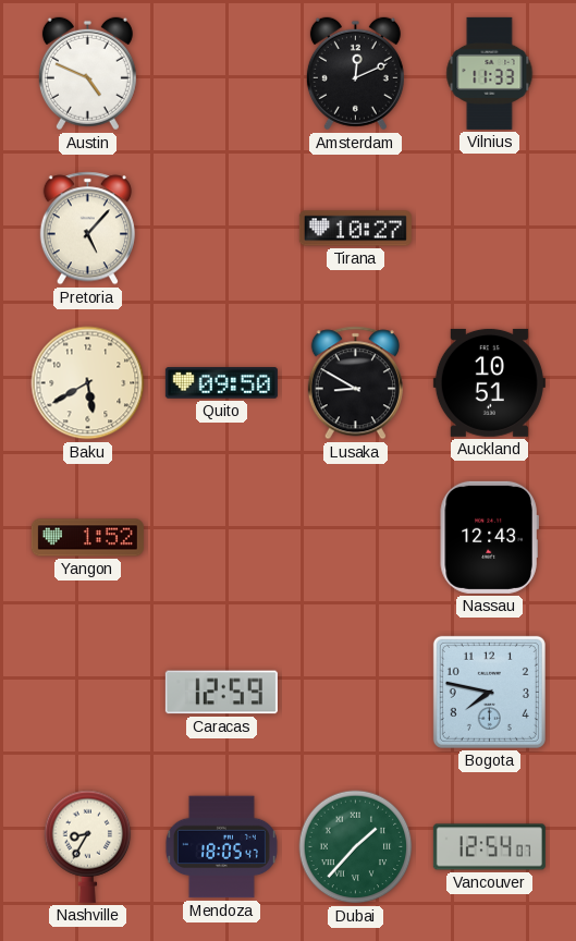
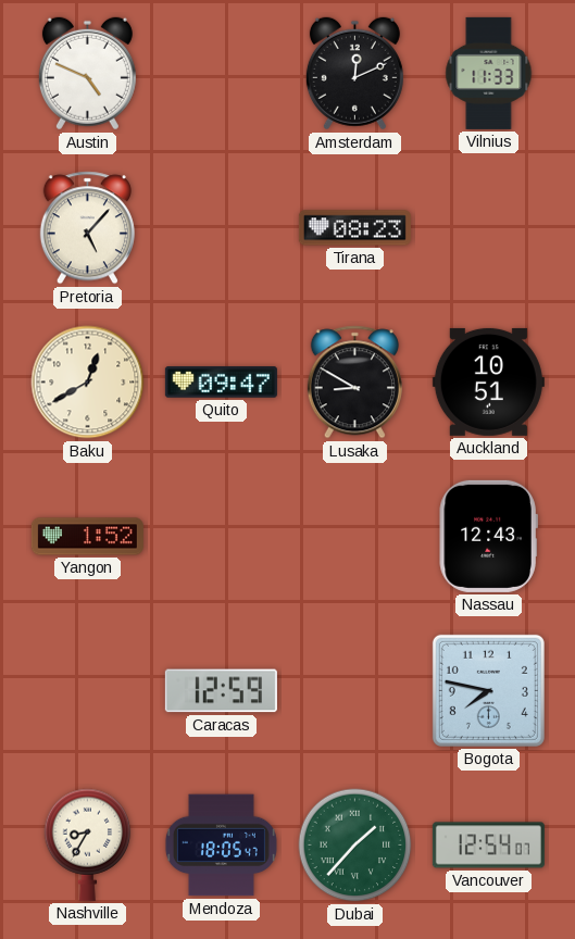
Tirana: 10:27 -> 08:23 (354, 228)
Baku: 5:40 -> 12:40 (88, 383)
Quito: 09:50 -> 09:47 (221, 383)
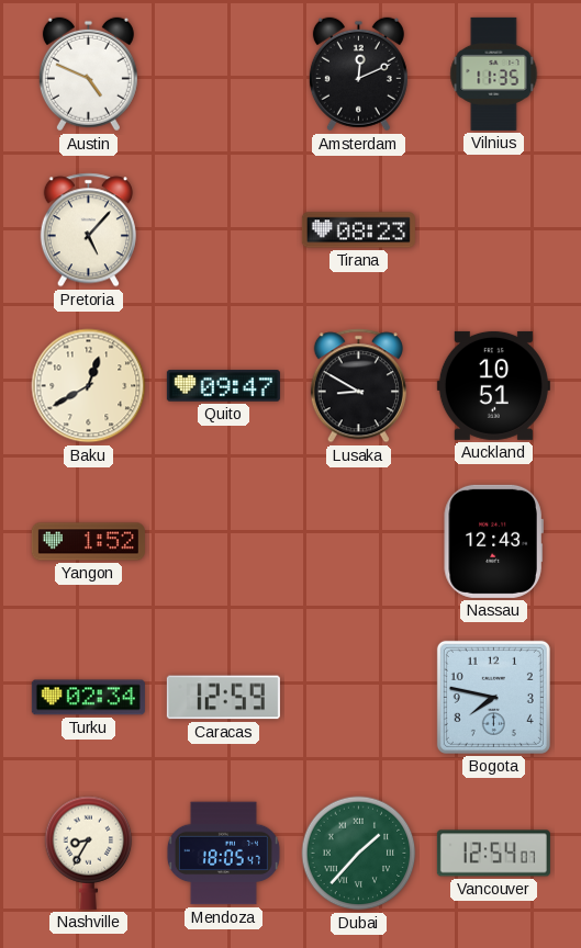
Vilnius: 11:33 -> 11:35 (494, 74)
Turku: none -> 02:34 (88, 698)
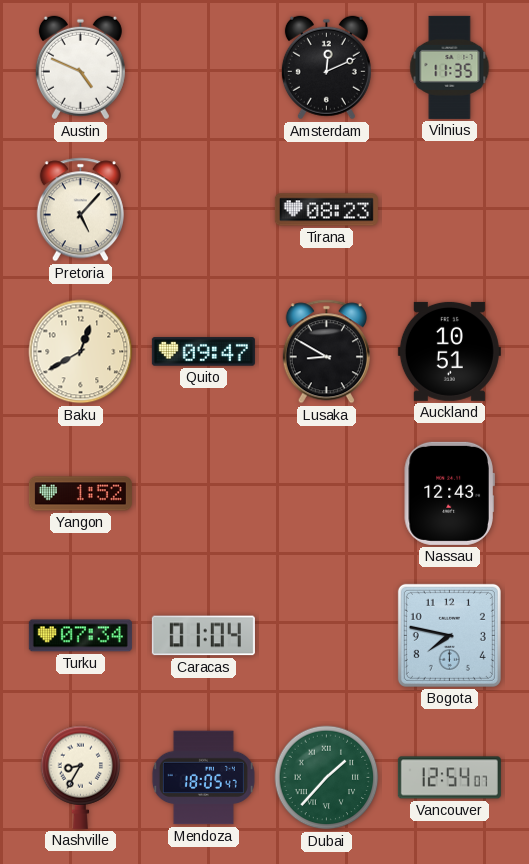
Turku: 02:34 -> 07:34 (80, 636)
Caracas: 12:59 -> 01:04 (203, 636)
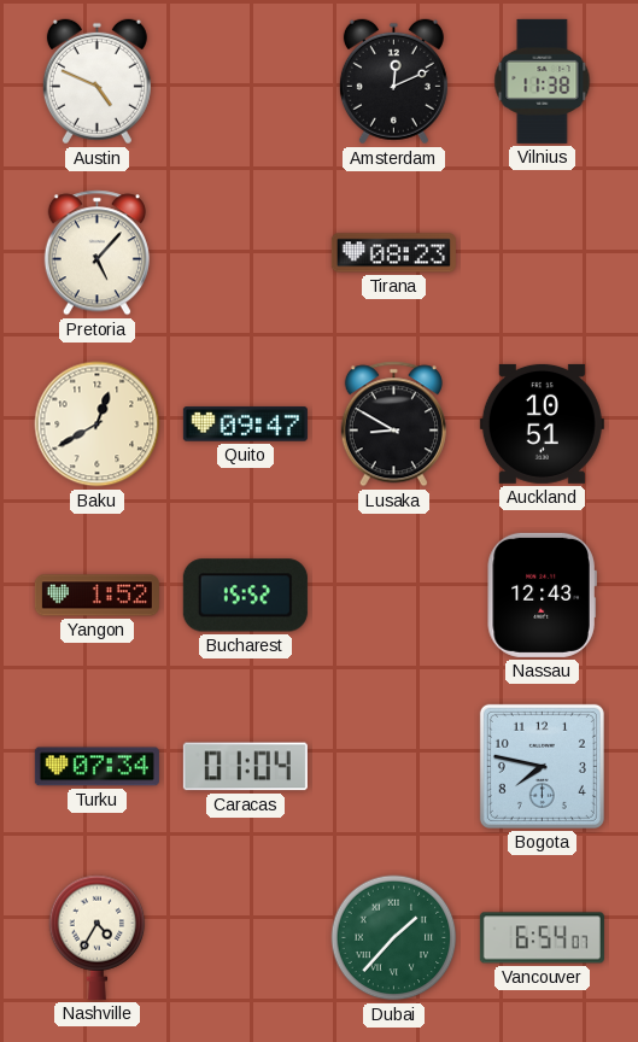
Vilnius: 11:35 -> 11:38 (543, 81)
Bucharest: none -> 15:52 (245, 596)
Nashville: 8:35 -> 4:35 (98, 937)
Mendoza: 18:05 -> none (203, 778)
Vancouver: 12:54 -> 6:54 (542, 938)
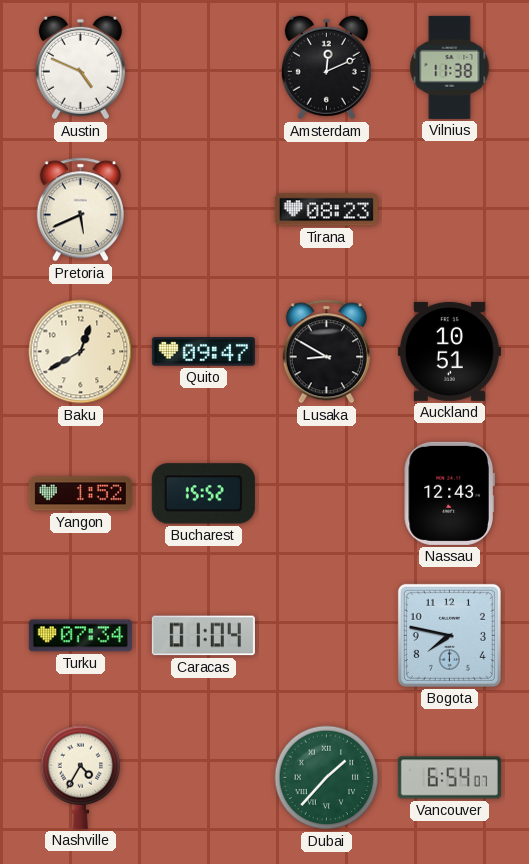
Pretoria: 5:07 -> 5:41 (80, 210)
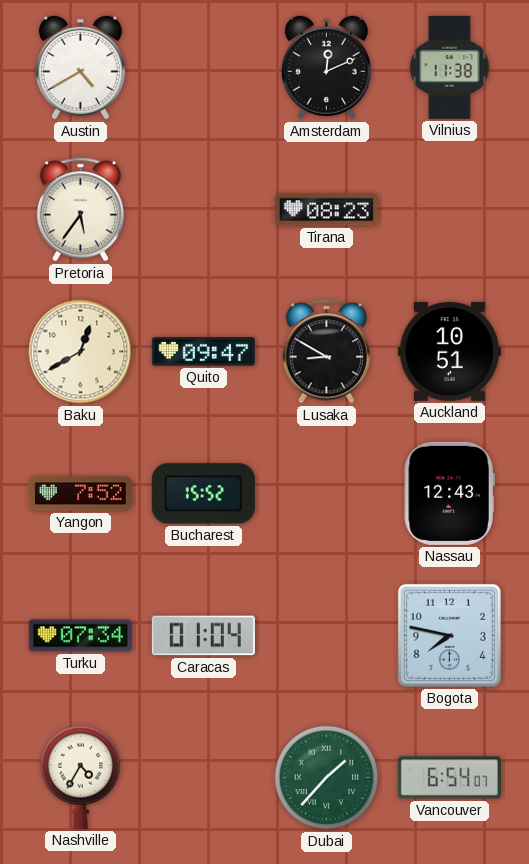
Austin: 4:49 -> 4:40 (80, 68)
Pretoria: 5:41 -> 5:36 (80, 210)
Yangon: 1:52 -> 7:52 (80, 494)
